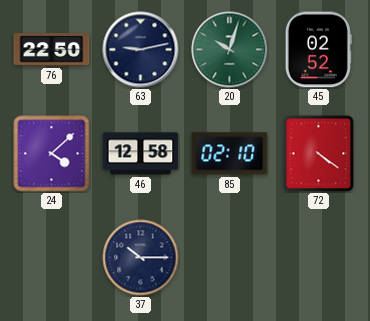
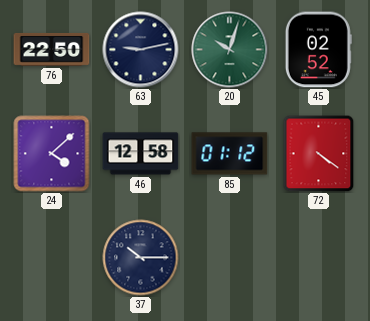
85: 02:10 -> 01:12 (230, 154)
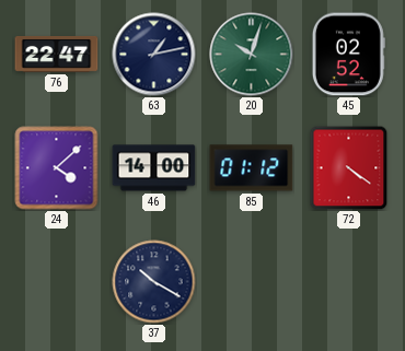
76: 22:50 -> 22:47 (57, 54)
63: 9:13 -> 1:13 (154, 55)
46: 12:58 -> 14:00 (154, 168)
37: 10:15 -> 10:20 (154, 282)
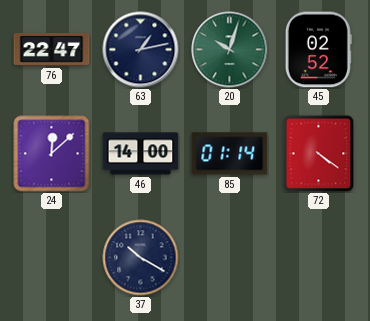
24: 4:08 -> 12:08 (52, 154)
85: 01:12 -> 01:14 (230, 154)
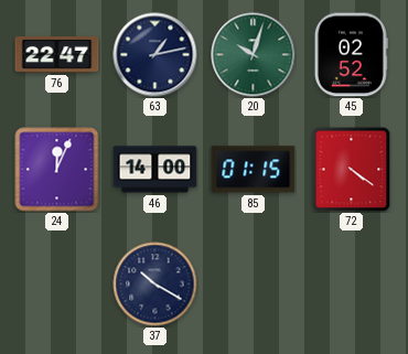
24: 12:08 -> 12:04 (57, 170)
85: 01:14 -> 01:15 (254, 170)
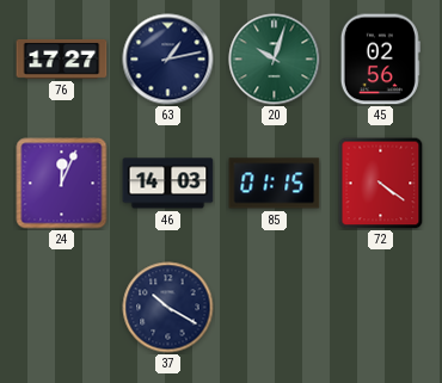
76: 22:47 -> 17:27 (62, 58)
45: 02:52 -> 02:56 (380, 60)
46: 14:00 -> 14:03 (168, 184)
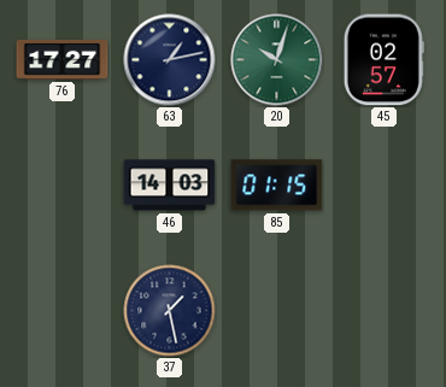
45: 02:56 -> 02:57 (383, 60)
24: 12:04 -> none (62, 184)
72: 4:21 -> none (381, 183)
37: 10:20 -> 1:28 (170, 311)
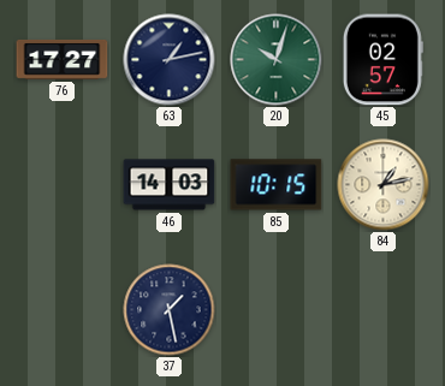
85: 01:15 -> 10:15 (277, 185)
84: none -> 1:13 (384, 185)
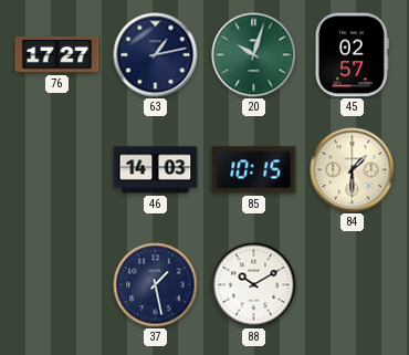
84: 1:13 -> 1:30 (353, 170)
88: none -> 10:10 (254, 285)
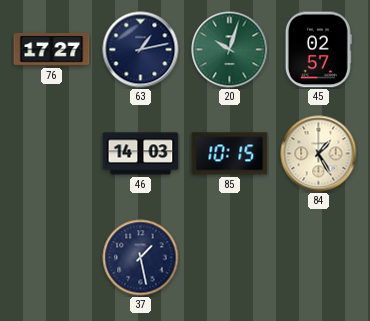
84: 1:30 -> 1:25 (319, 154)
88: 10:10 -> none (254, 285)
